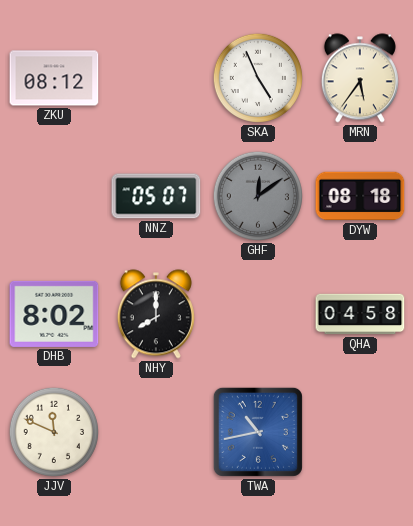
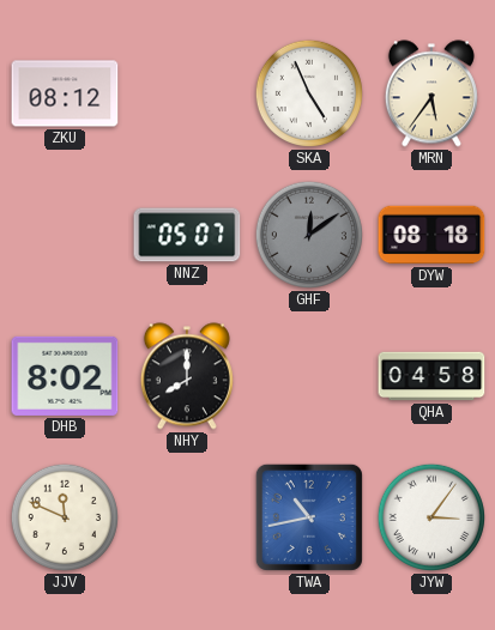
JYW: none -> 3:06 (431, 517)
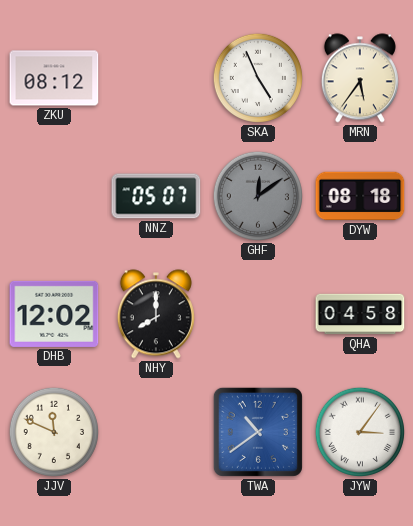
DHB: 8:02 -> 12:02 (54, 314)
TWA: 10:43 -> 10:39 (258, 432)
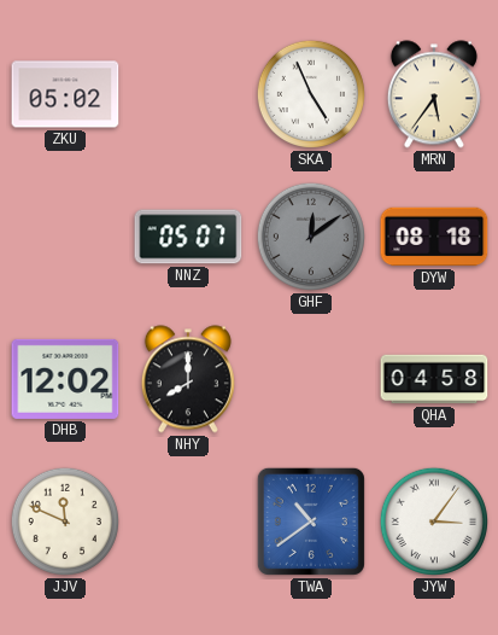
ZKU: 08:12 -> 05:02 (65, 94)
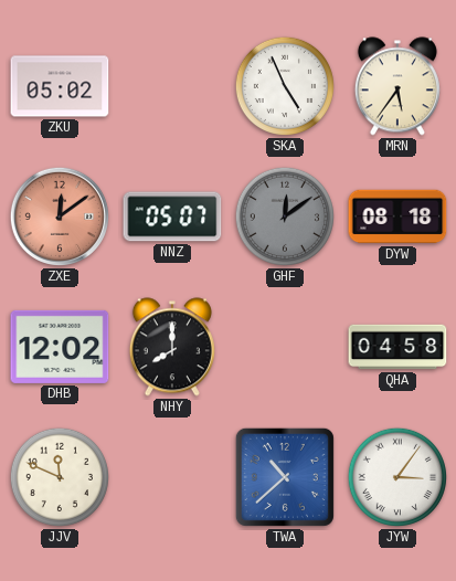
ZXE: none -> 12:09 (60, 216)
TWA: 10:39 -> 10:38 (285, 477)
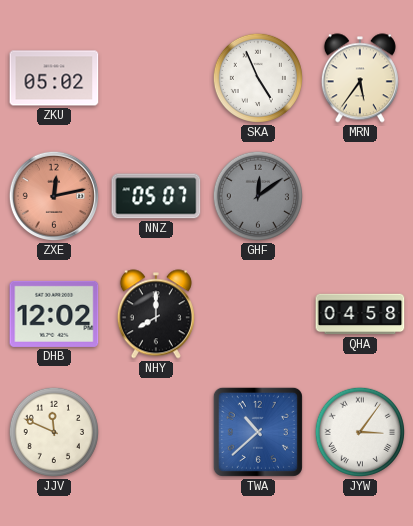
ZXE: 12:09 -> 12:13 (54, 196)
DYW: 08:18 -> none (397, 216)
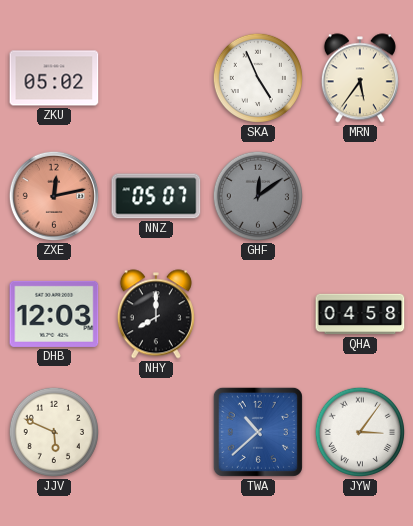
DHB: 12:02 -> 12:03 (54, 314)
JJV: 11:49 -> 5:49 (54, 432)
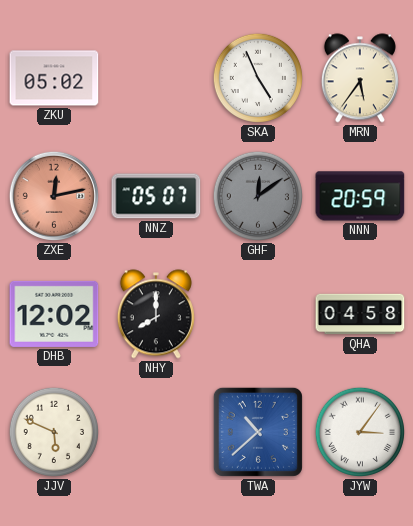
NNN: none -> 20:59 (360, 196)
DHB: 12:03 -> 12:02 (54, 314)
